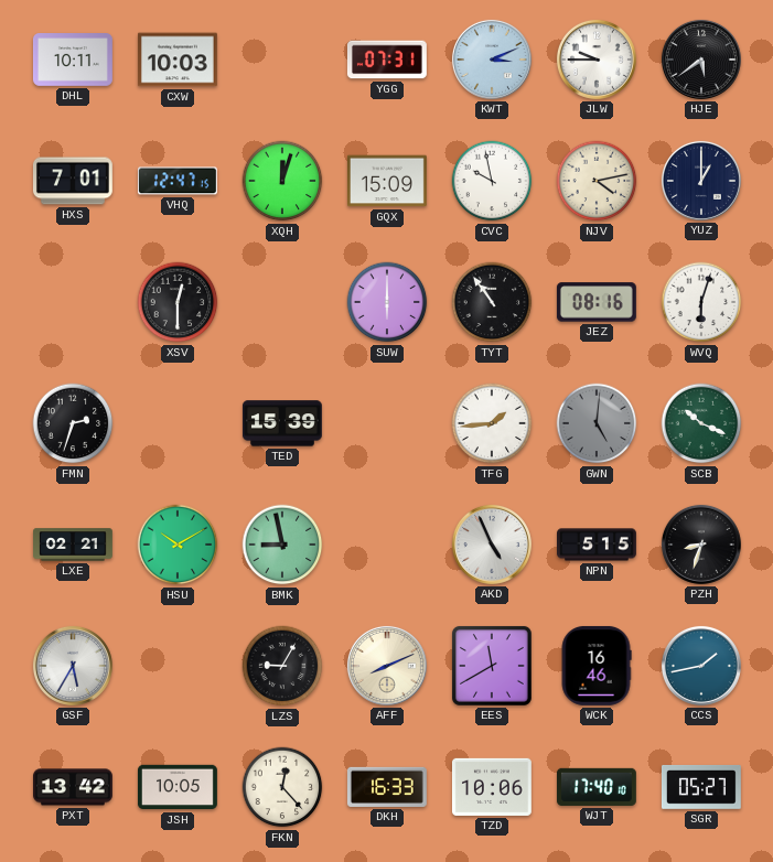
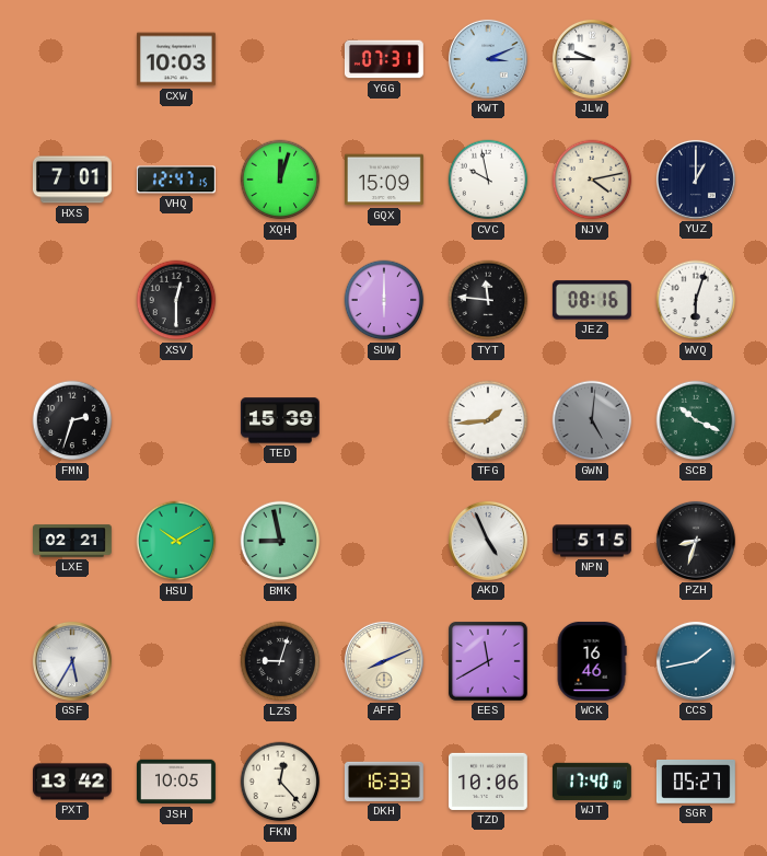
DHL: 10:11 -> none (73, 61)
HJE: 5:39 -> none (701, 60)
TYT: 10:54 -> 11:46 (488, 300)
LZS: 9:05 -> 9:03 (280, 661)
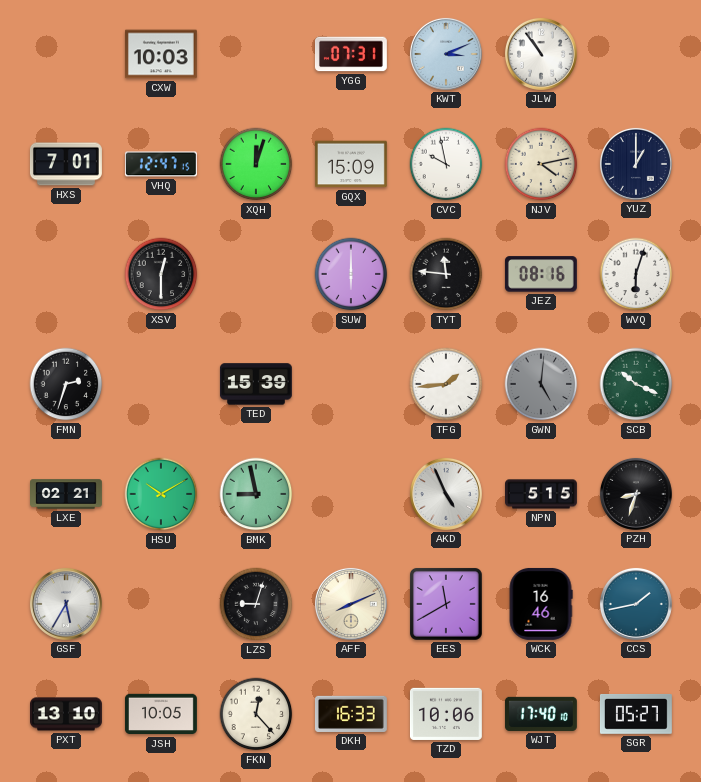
JLW: 9:45 -> 10:54 (541, 54)
PXT: 13:42 -> 13:10 (67, 714)
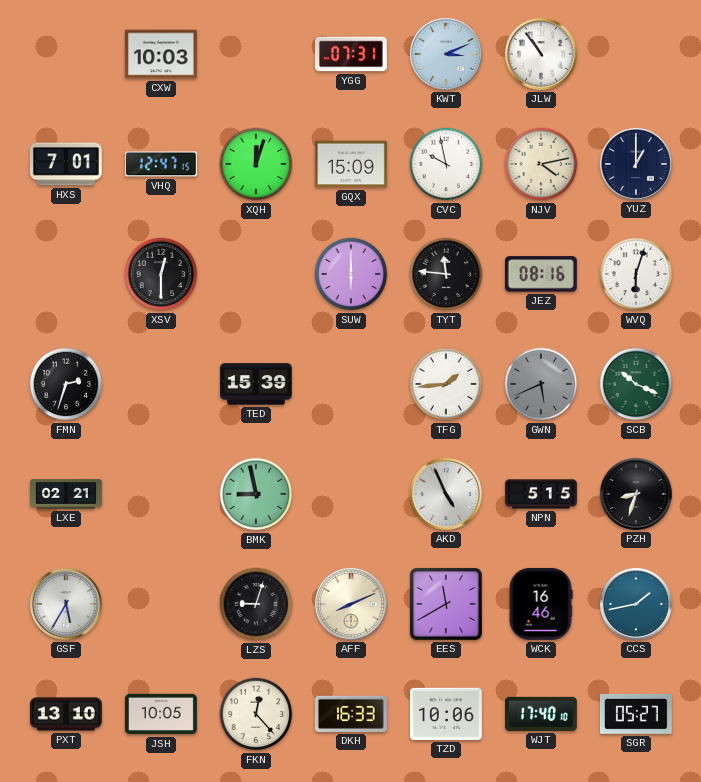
GWN: 5:01 -> 5:41 (541, 384)
HSU: 10:10 -> none (161, 494)
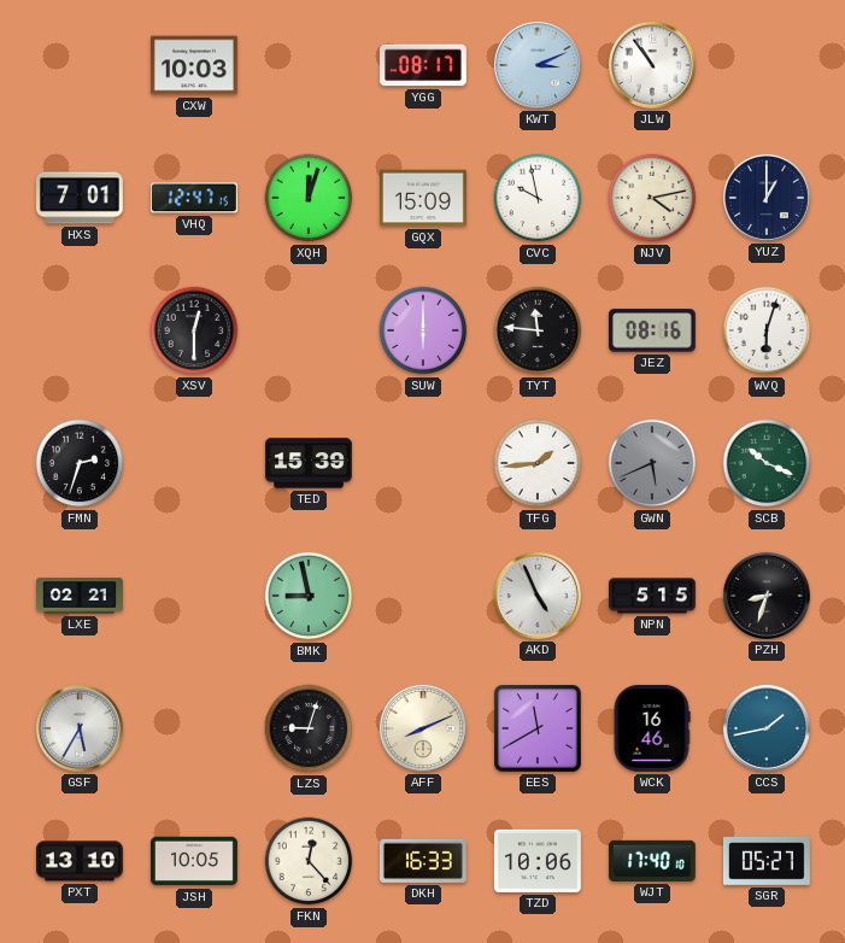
YGG: 07:31 -> 08:17 (423, 65)
